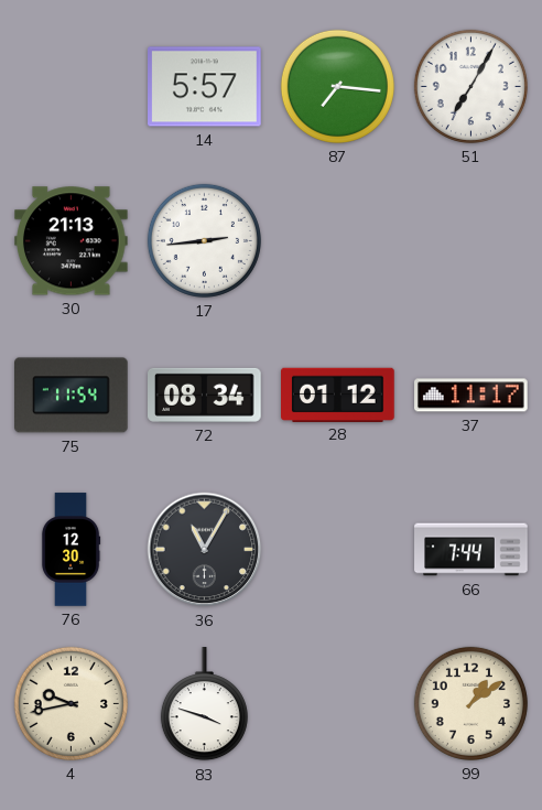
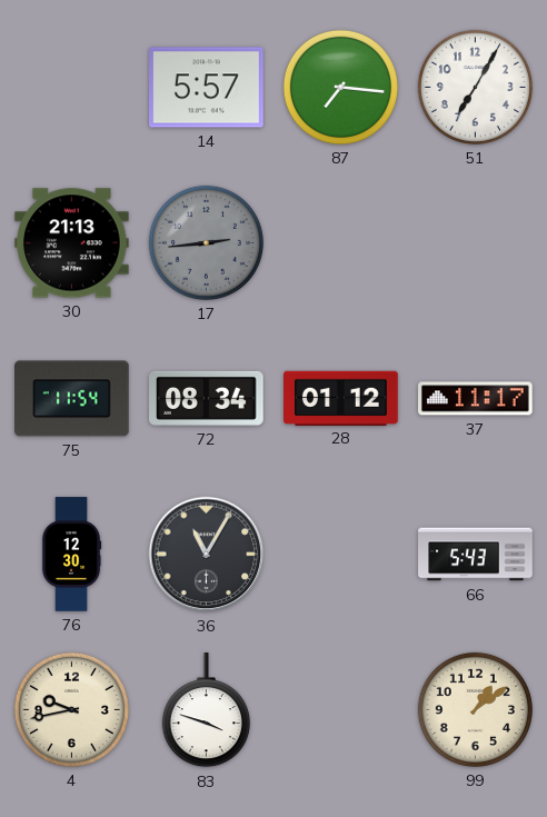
17 dial: white -> grey (206, 242)
66: 7:44 -> 5:43 (476, 555)
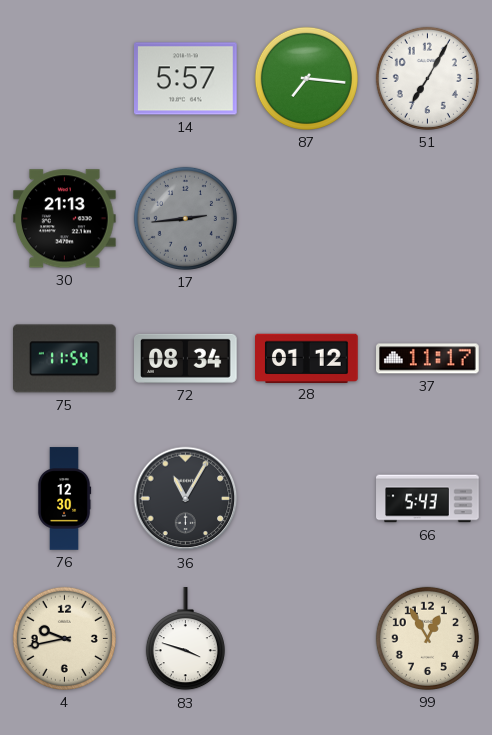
99: 1:09 -> 12:55 (427, 638)
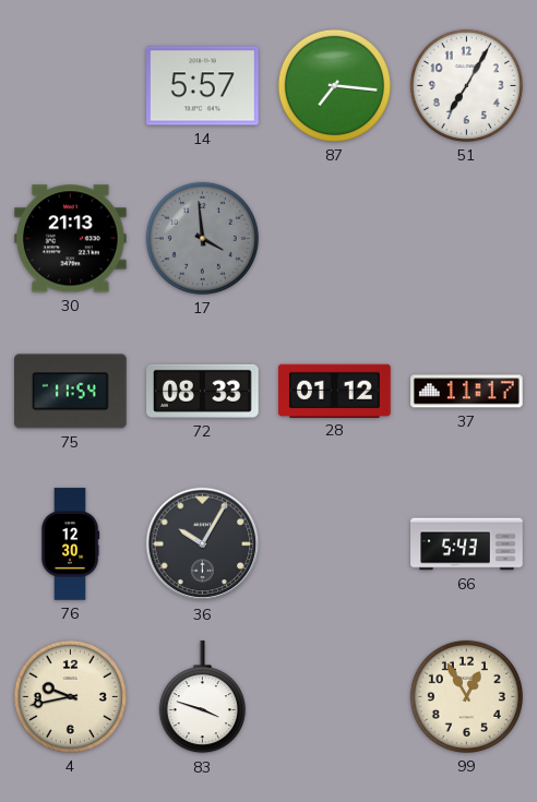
17: 2:44 -> 3:59 (202, 238)
72: 08:34 -> 08:33 (203, 391)
36: 11:05 -> 10:05 (203, 544)
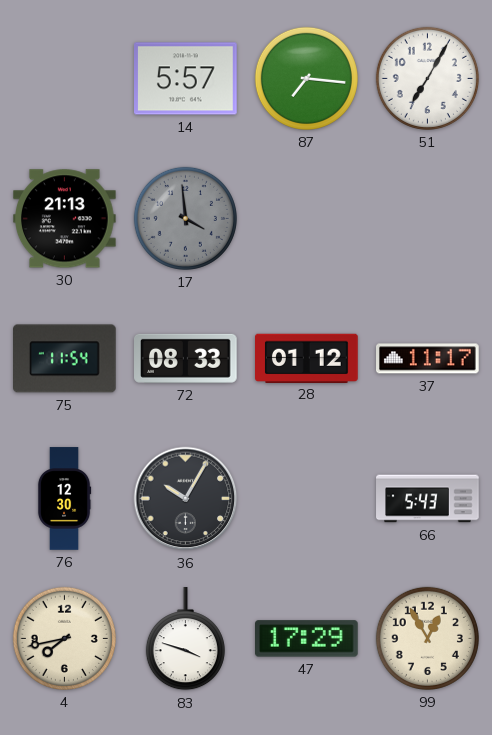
4: 9:43 -> 7:43 (64, 638)
47: none -> 17:29 (307, 639)
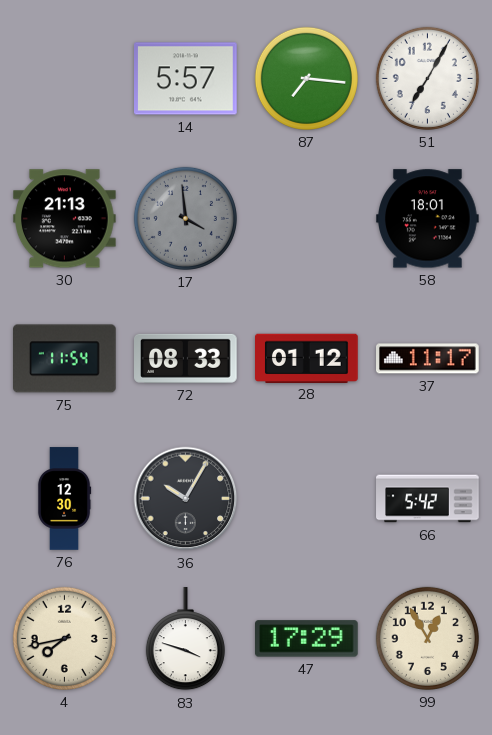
58: none -> 18:01 (428, 219)
66: 5:43 -> 5:42 (428, 499)
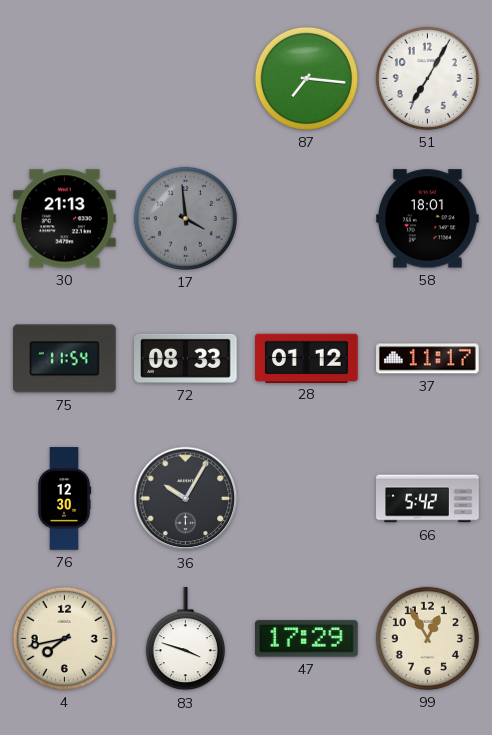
14: 5:57 -> none (186, 79)
